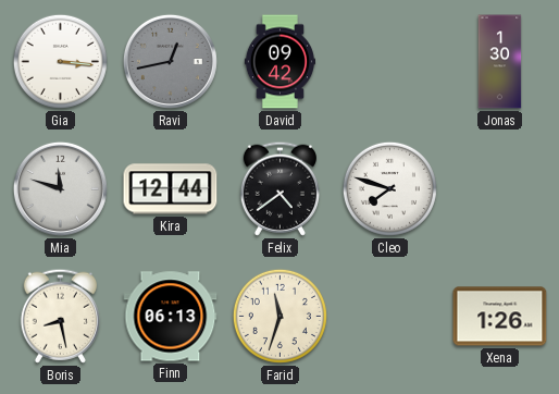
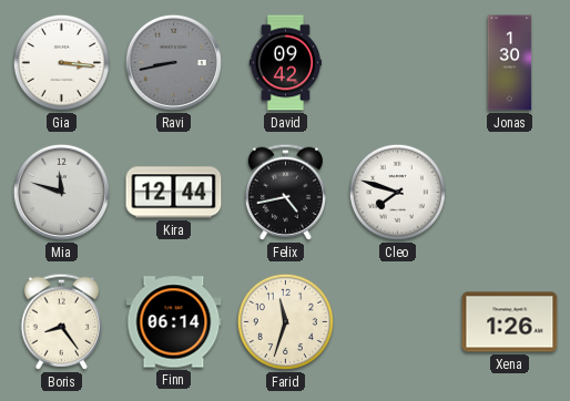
Ravi: 12:43 -> 8:43 (173, 62)
Felix: 4:39 -> 4:43 (285, 192)
Boris: 8:28 -> 8:24 (61, 321)
Finn: 06:13 -> 06:14 (174, 322)
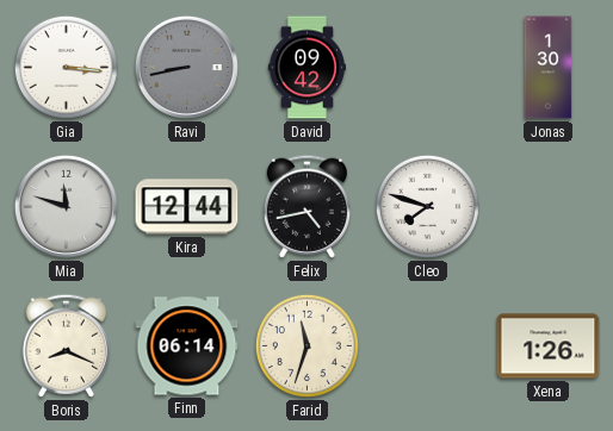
Boris: 8:24 -> 8:19 (66, 345)
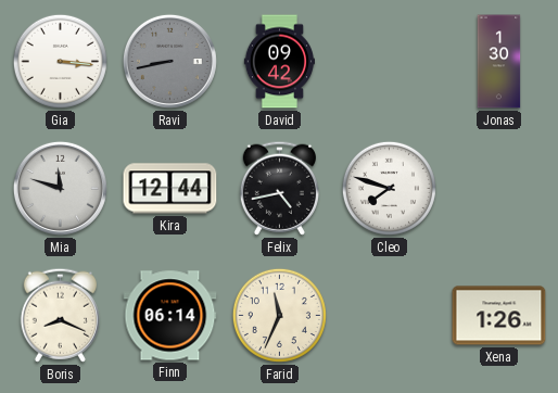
Farid: 11:33 -> 11:34 (279, 315)
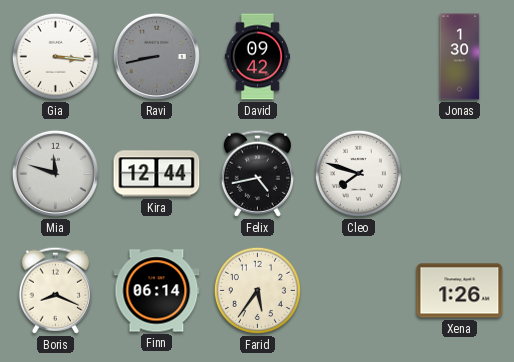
Farid: 11:34 -> 5:36 (257, 290)
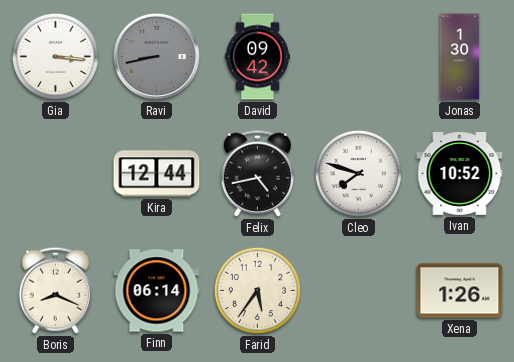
Mia: 11:48 -> none (55, 173)
Ivan: none -> 10:52 (460, 174)
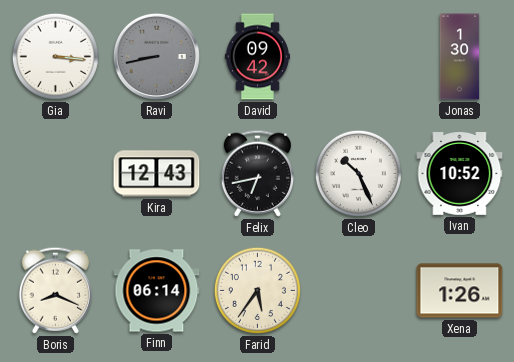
Kira: 12:44 -> 12:43 (157, 174)
Felix: 4:43 -> 6:43 (257, 173)
Cleo: 7:48 -> 10:26 (358, 173)
